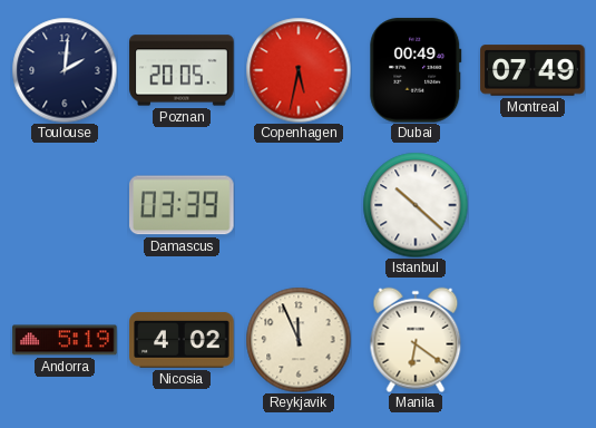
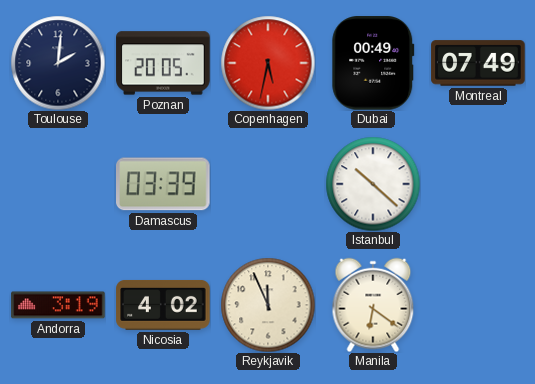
Andorra: 5:19 -> 3:19 (58, 305)
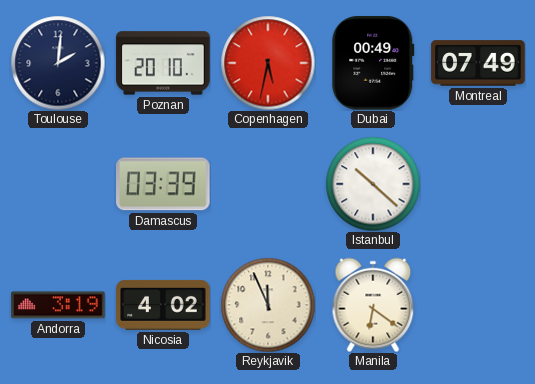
Poznan: 20:05 -> 20:10 (163, 63)
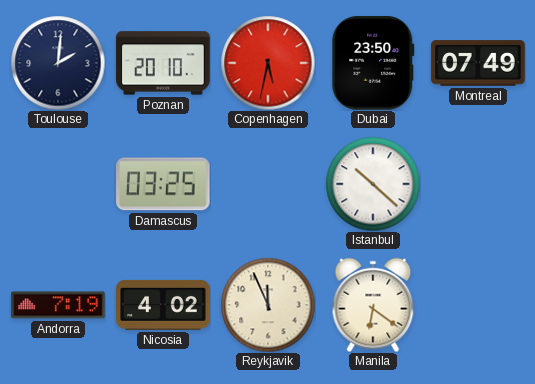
Dubai: 00:49 -> 23:50 (373, 63)
Damascus: 03:39 -> 03:25 (164, 184)
Andorra: 3:19 -> 7:19 (58, 305)
